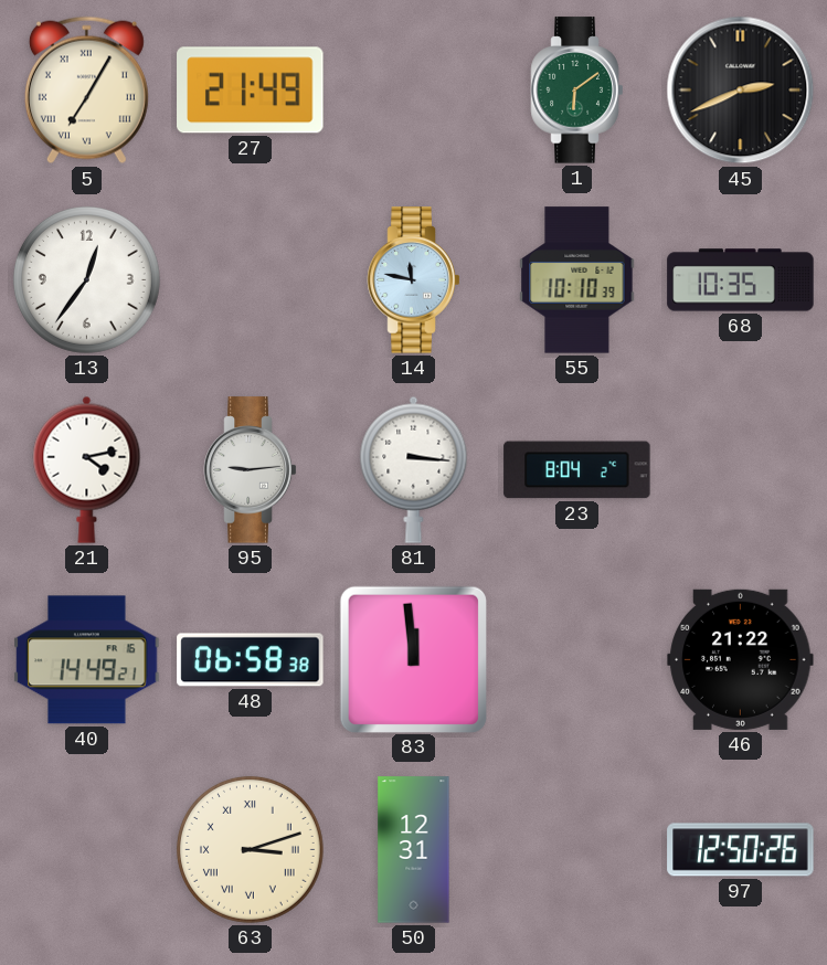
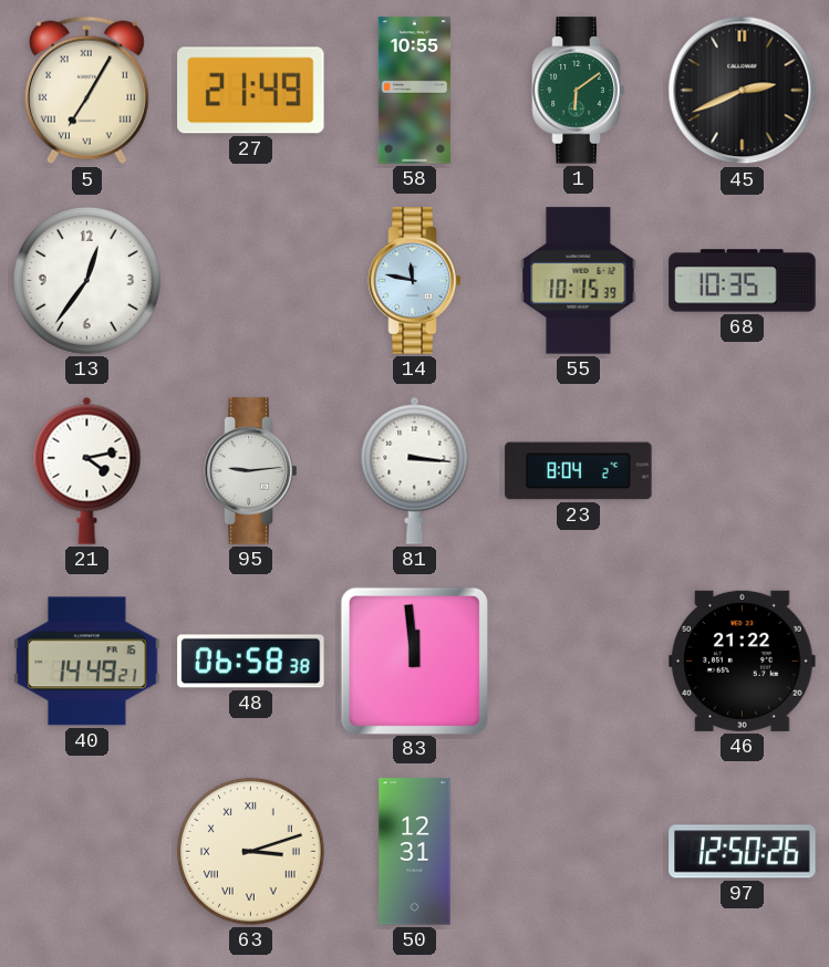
58: none -> 10:55 (414, 91)
55: 10:10 -> 10:15 (579, 281)
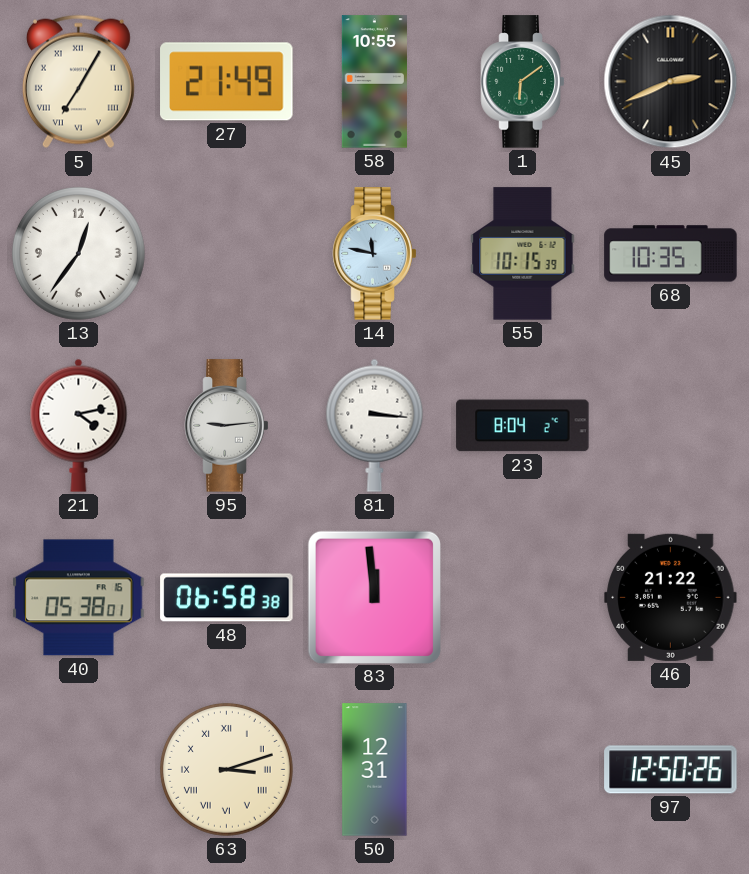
40: 14:49 -> 05:38 (79, 598)
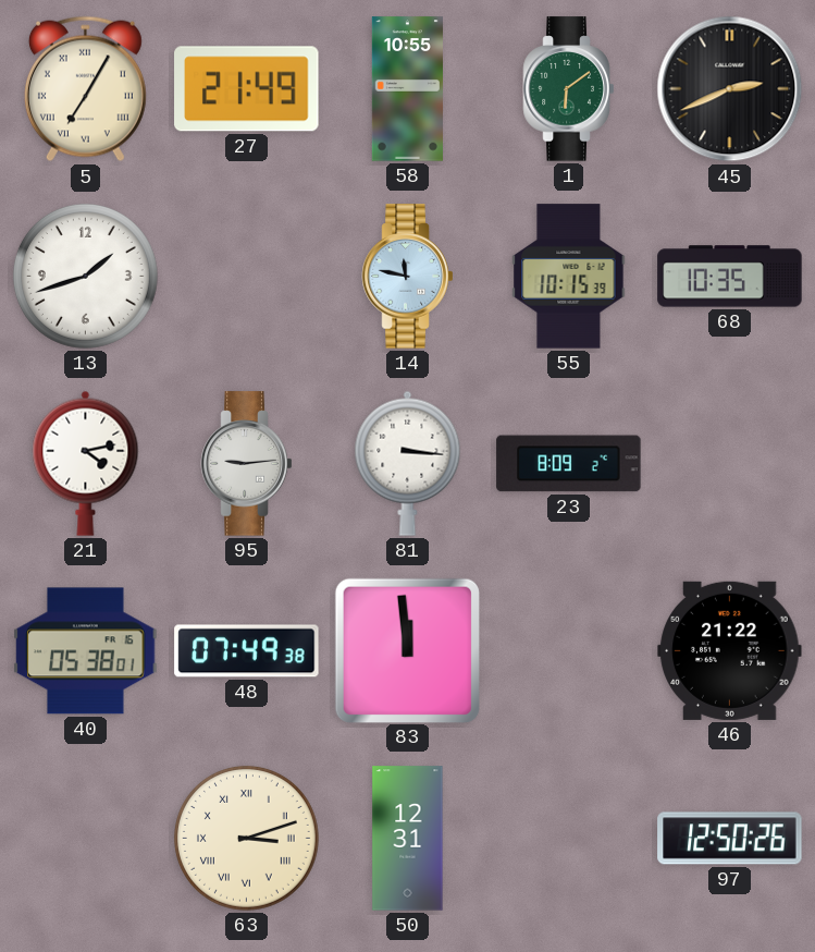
13: 12:36 -> 1:42 (85, 276)
23: 8:04 -> 8:09 (569, 464)
48: 06:58 -> 07:49 (247, 651)
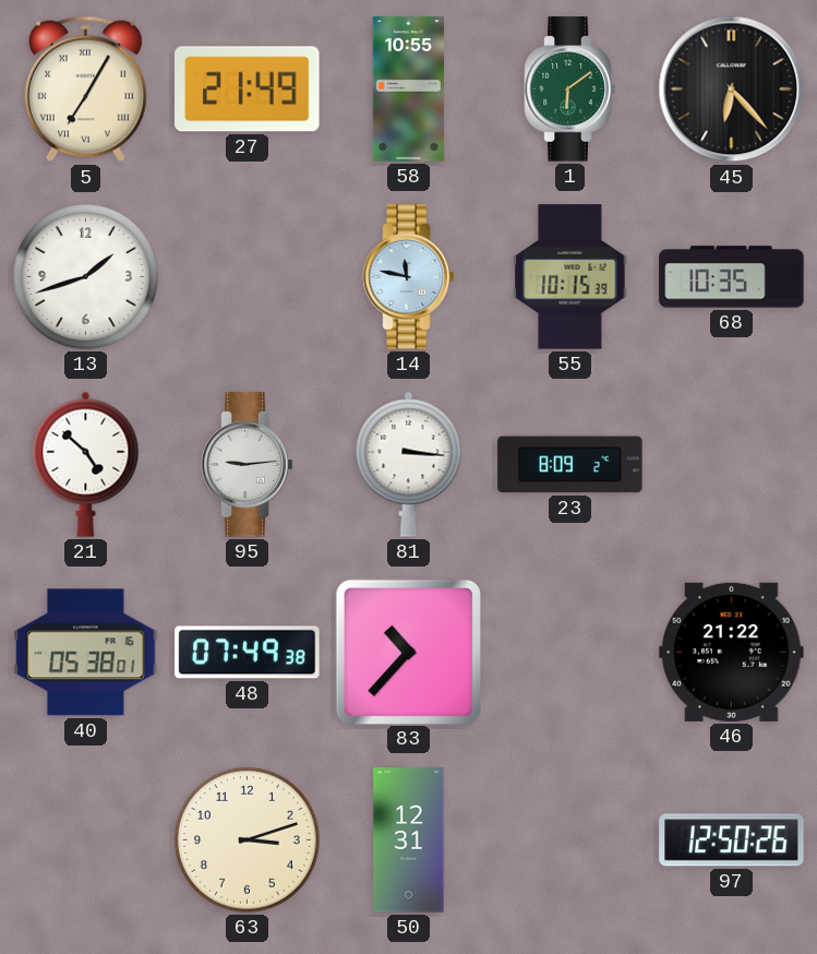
45: 2:41 -> 6:23 (732, 90)
21: 4:13 -> 4:52 (86, 464)
83: 11:59 -> 10:37 (408, 652)
63 numerals: Roman -> Arabic (247, 839)
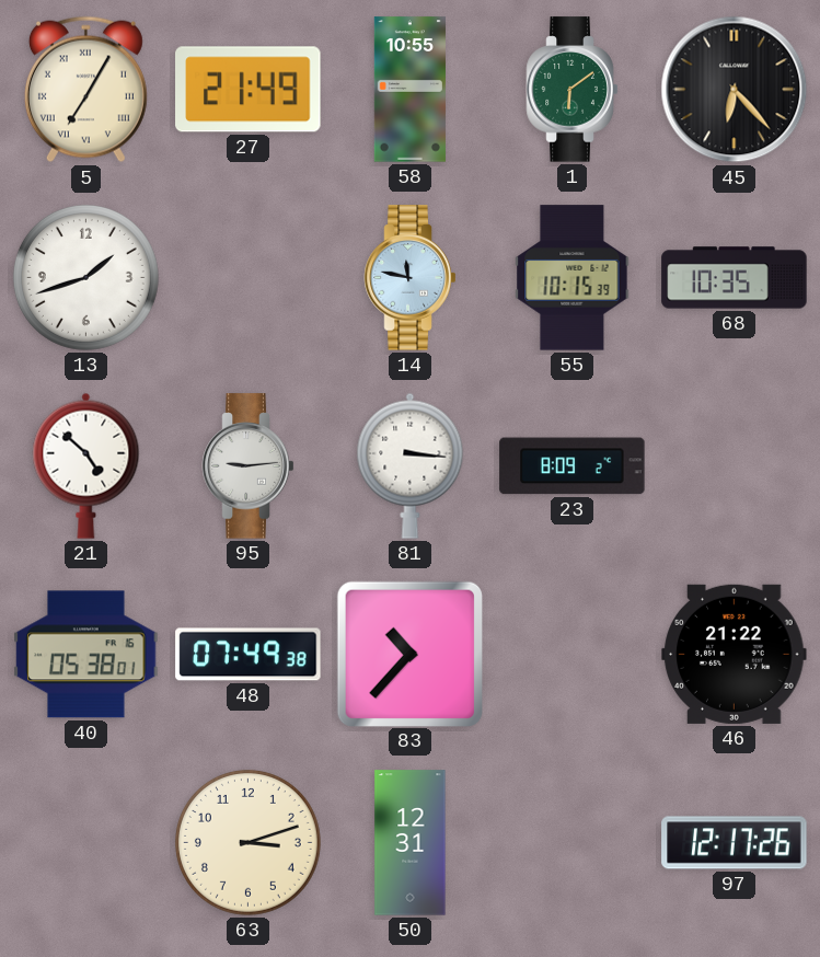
97: 12:50 -> 12:17 (735, 843)
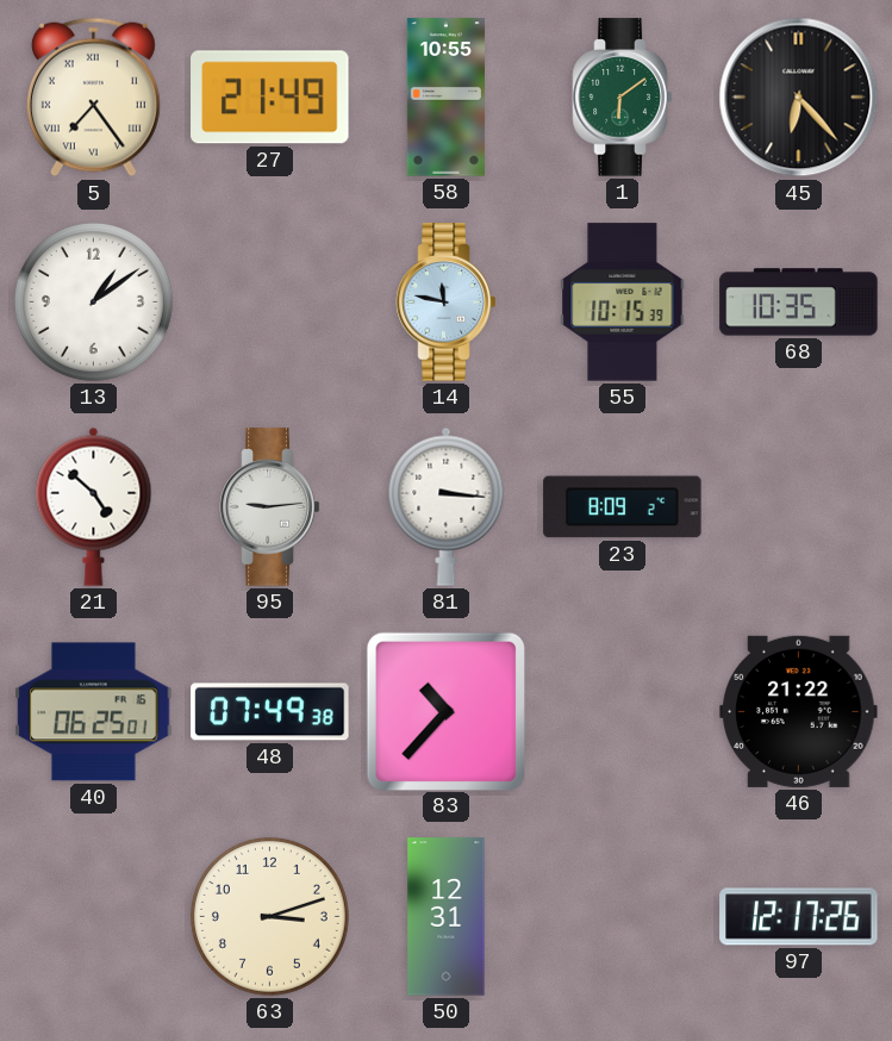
5: 7:05 -> 7:24 (93, 98)
13: 1:42 -> 1:09 (93, 301)
40: 05:38 -> 06:25 (94, 712)
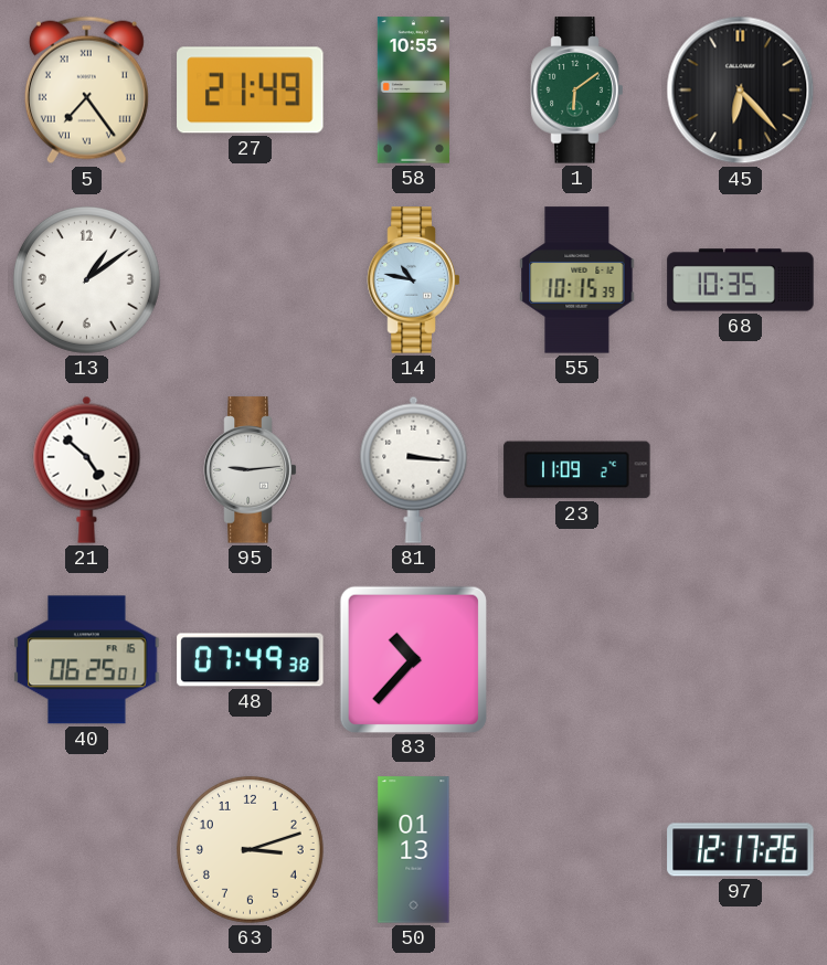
14: 11:47 -> 10:47 (414, 280)
23: 8:09 -> 11:09 (577, 470)
46: 21:22 -> none (799, 711)
50: 12:31 -> 01:13 (414, 850)
